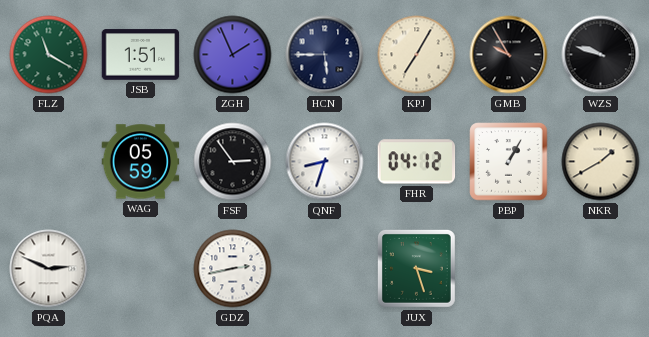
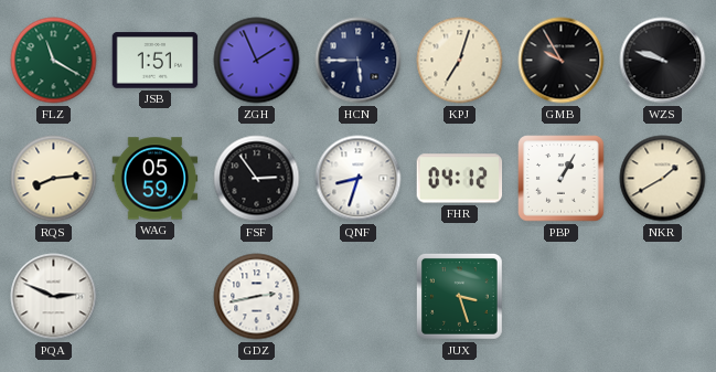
KPJ: 7:05 -> 7:03 (460, 61)
RQS: none -> 8:14 (54, 179)
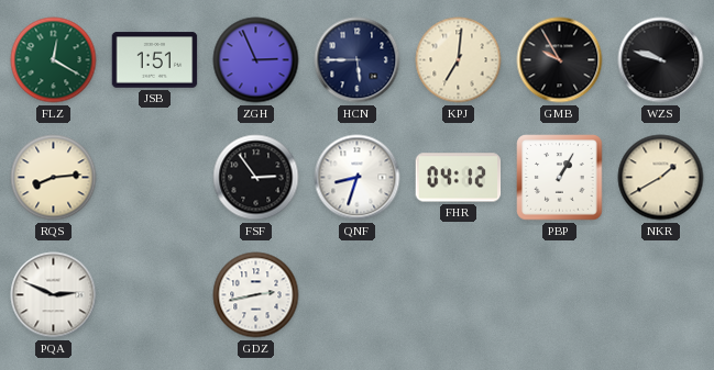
FLZ: 11:20 -> 12:20 (54, 60)
ZGH: 1:56 -> 2:56 (256, 60)
KPJ: 7:03 -> 7:01 (459, 60)
WAG: 05:59 -> none (156, 179)
JUX: 3:27 -> none (460, 297)
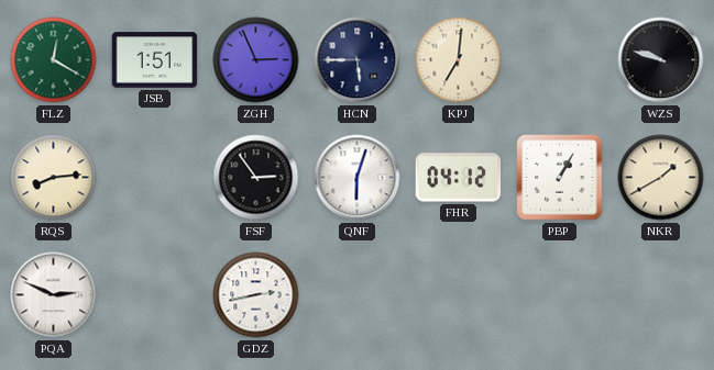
GMB: 9:55 -> none (560, 60)
QNF: 8:33 -> 6:03 (358, 178)
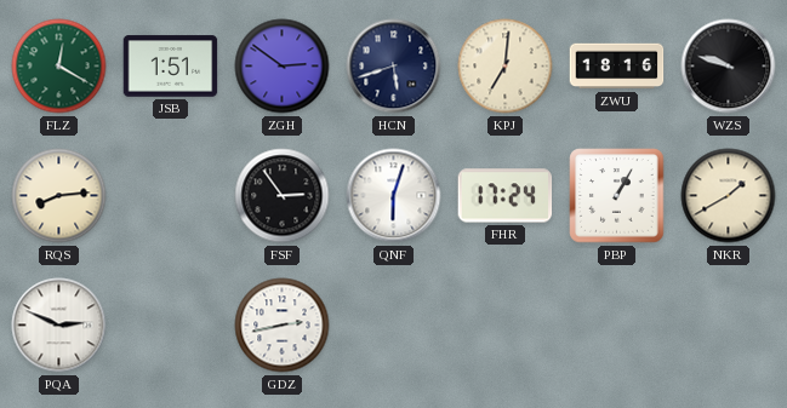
ZGH: 2:56 -> 2:51 (283, 67)
HCN: 5:45 -> 5:42 (394, 67)
ZWU: none -> 18:16 (617, 67)
FHR: 04:12 -> 17:24 (506, 196)
